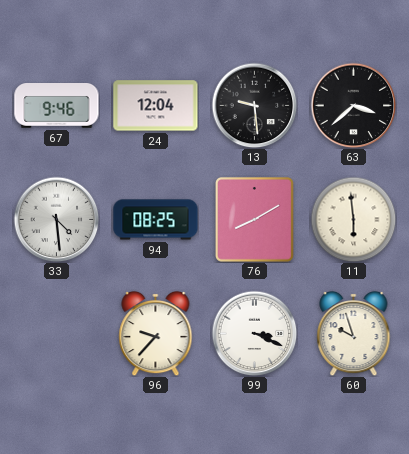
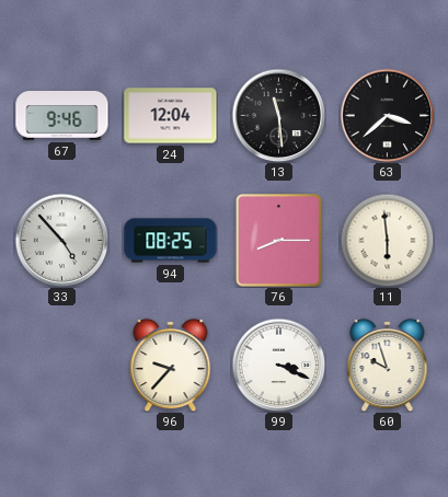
13: 9:29 -> 11:29 (278, 115)
33: 4:29 -> 4:53 (61, 240)
76: 8:10 -> 8:15 (278, 240)
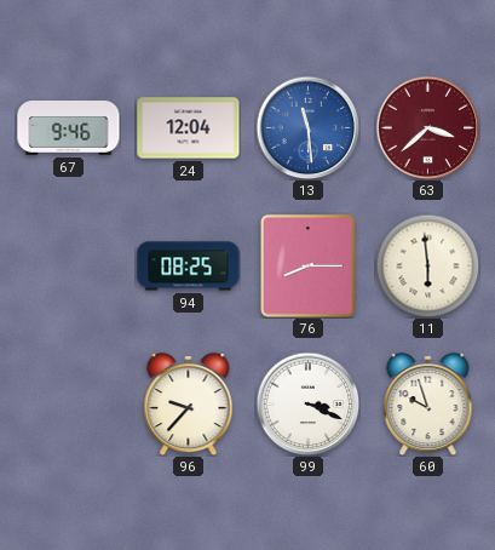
13 dial: black -> blue (307, 127)
63 dial: black -> burgundy (427, 127)
33: 4:53 -> none (61, 240)
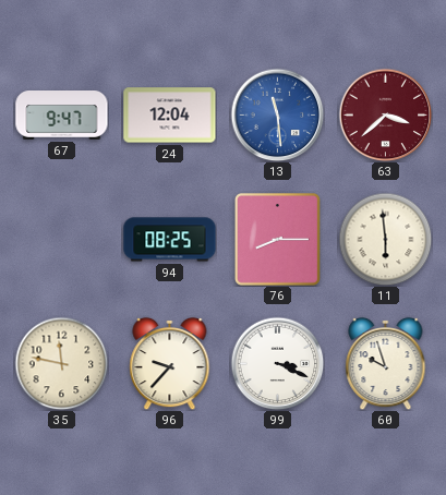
67: 9:46 -> 9:47 (62, 116)
35: none -> 11:47 (61, 363)
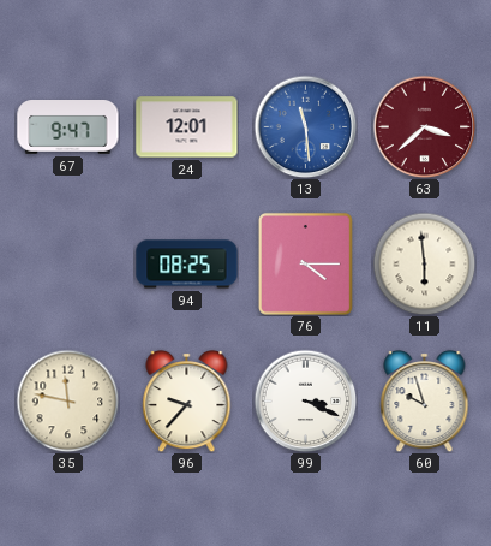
24: 12:04 -> 12:01 (187, 127)
76: 8:15 -> 4:15 (305, 263)
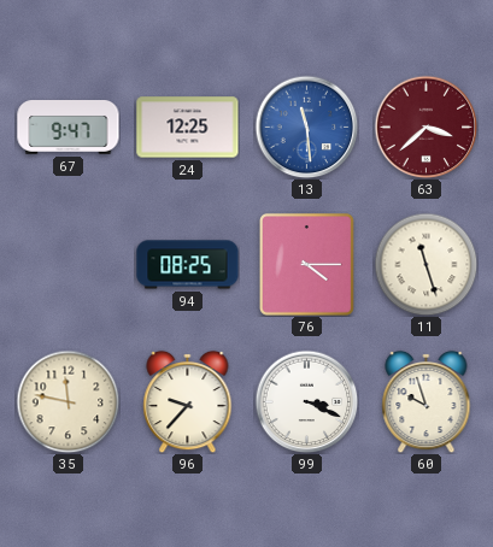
24: 12:01 -> 12:25 (188, 128)
11: 5:59 -> 11:27 (425, 264)
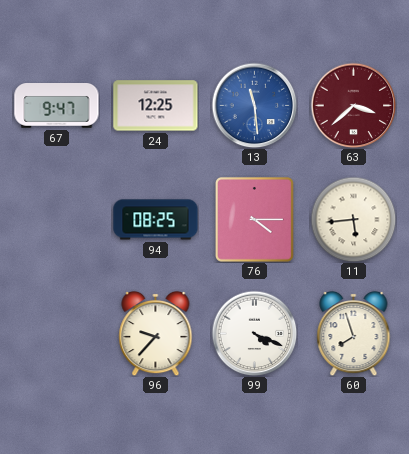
11: 11:27 -> 5:44 (353, 219)
35: 11:47 -> none (68, 401)
99: 3:19 -> 4:19 (254, 333)
60: 9:57 -> 7:57 (354, 333)
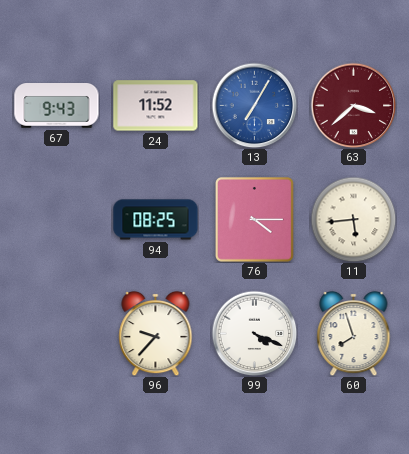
67: 9:47 -> 9:43 (57, 106)
24: 12:25 -> 11:52 (156, 106)
13: 11:29 -> 7:05 (254, 105)
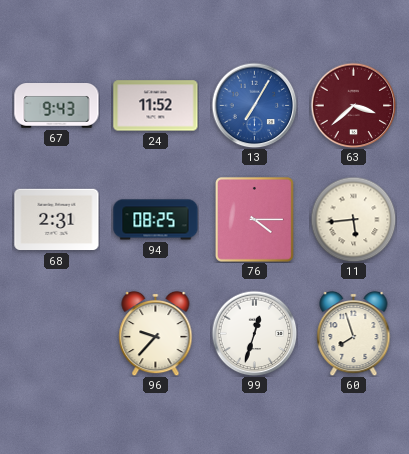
68: none -> 2:31 (57, 220)
99: 4:19 -> 12:33 (254, 333)
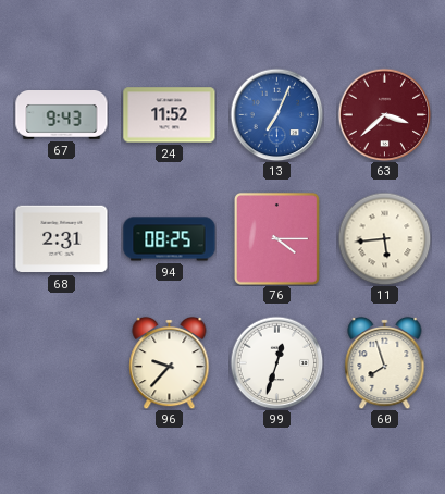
13: 7:05 -> 7:04 (276, 114)
